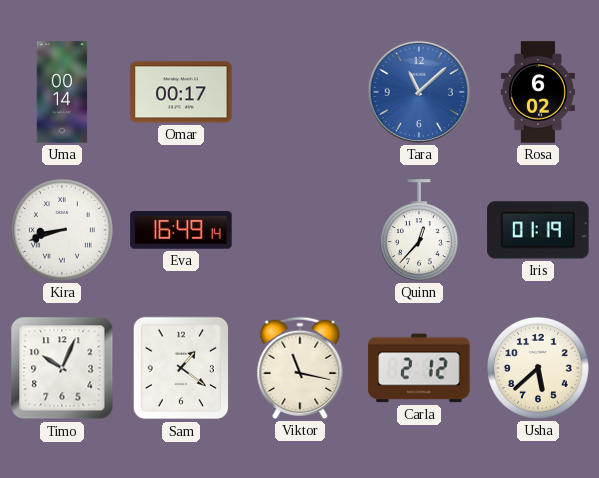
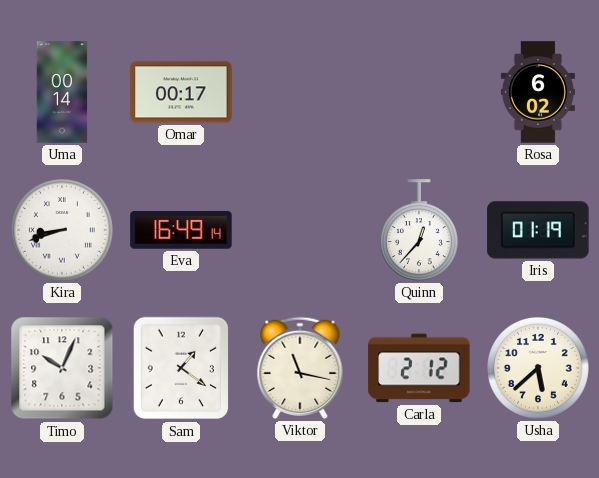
Tara: 11:08 -> none (419, 92)
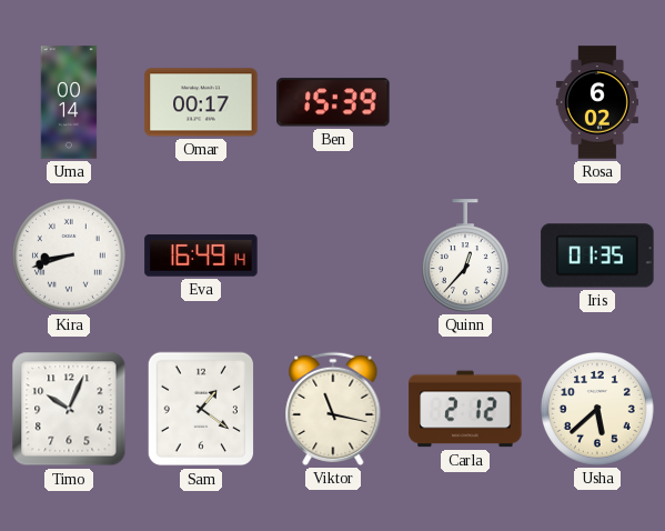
Ben: none -> 15:39 (333, 102)
Iris: 01:19 -> 01:35 (597, 256)
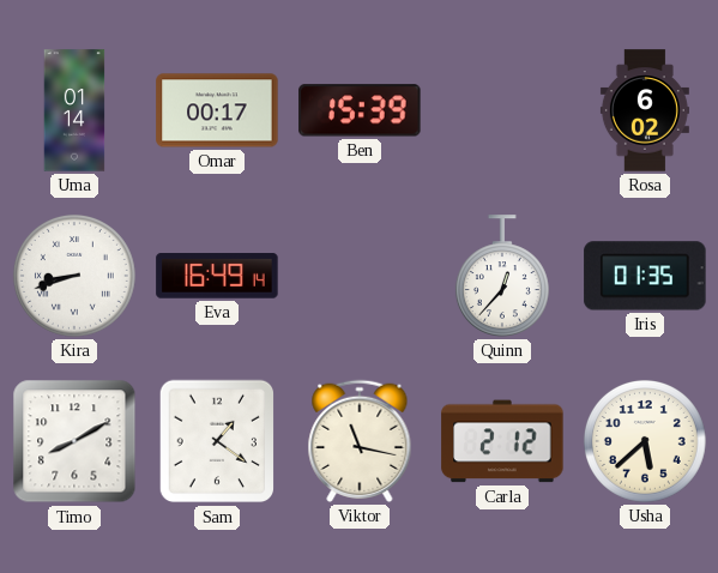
Uma: 00:14 -> 01:14 (74, 110)
Timo: 10:04 -> 8:10 (74, 441)
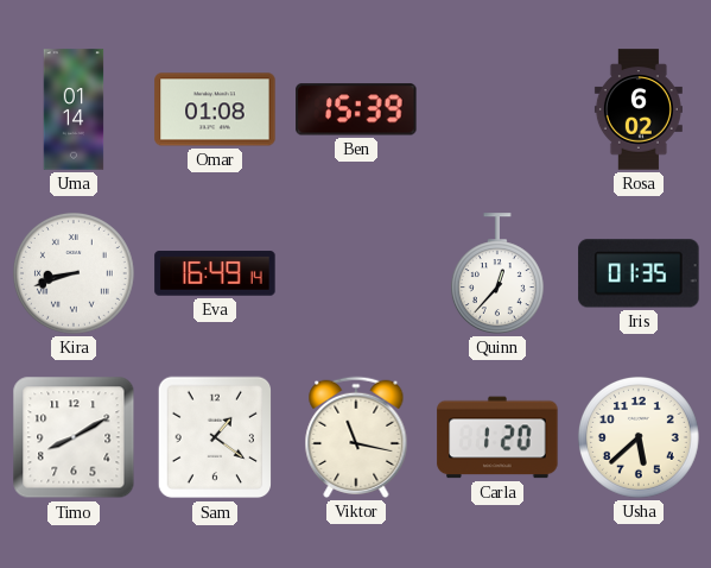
Omar: 00:17 -> 01:08 (215, 109)
Carla: 2:12 -> 1:20 (497, 437)
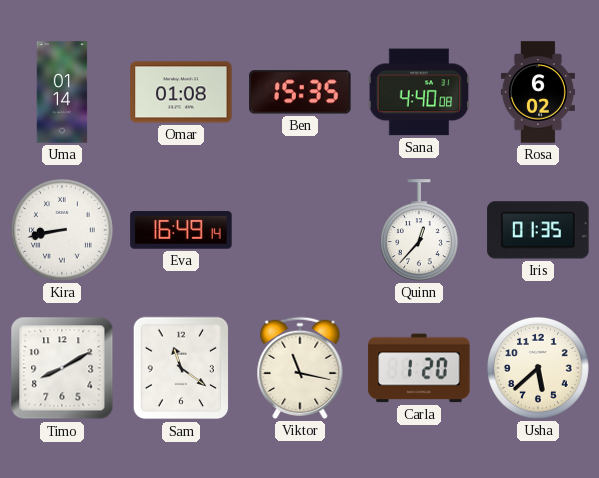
Ben: 15:39 -> 15:35 (300, 92)
Sana: none -> 4:40 (419, 92)
Kira: 8:42 -> 8:43 (62, 230)
Sam: 1:21 -> 11:21 (181, 368)
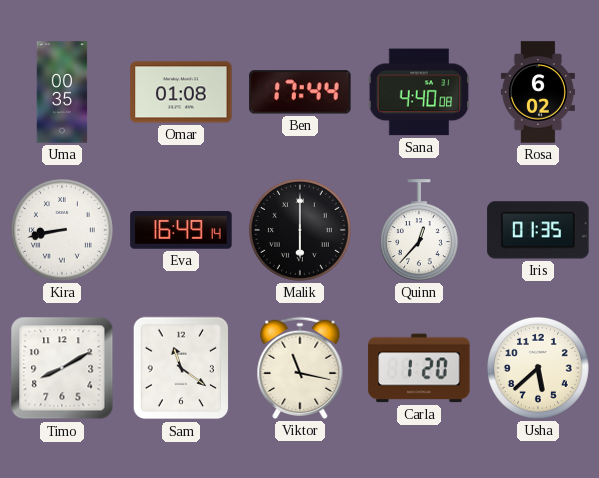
Uma: 01:14 -> 00:35 (62, 92)
Ben: 15:35 -> 17:44 (300, 92)
Malik: none -> 6:00 (300, 230)
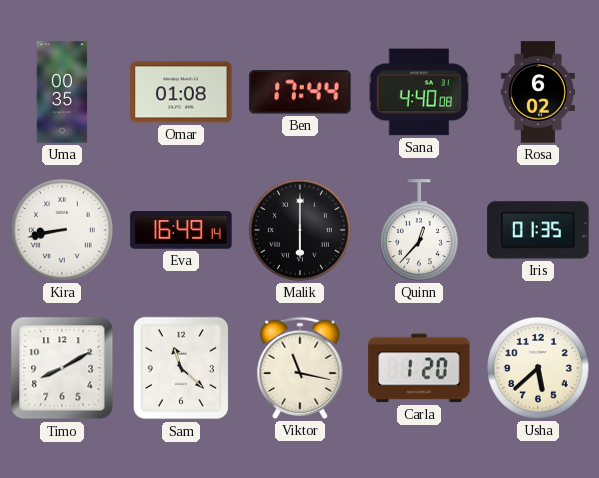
Sam: 11:21 -> 11:22 (181, 368)
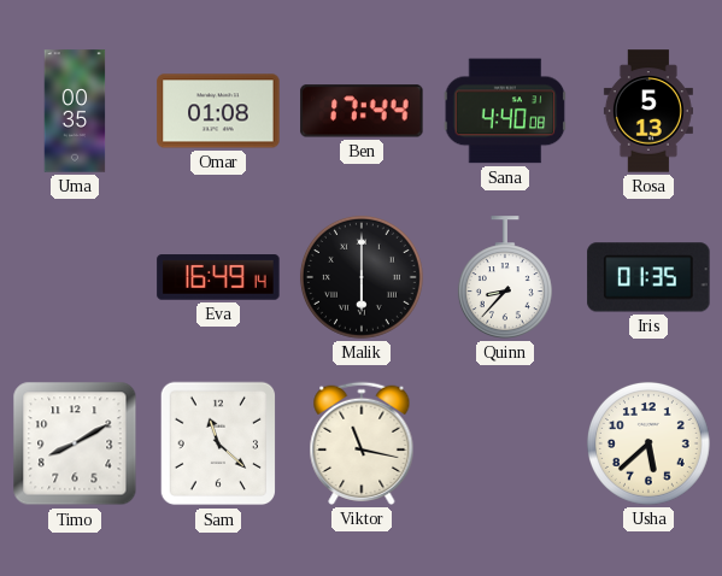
Rosa: 6:02 -> 5:13 (648, 111)
Kira: 8:43 -> none (62, 230)
Quinn: 12:37 -> 8:37 (505, 277)
Carla: 1:20 -> none (419, 368)
